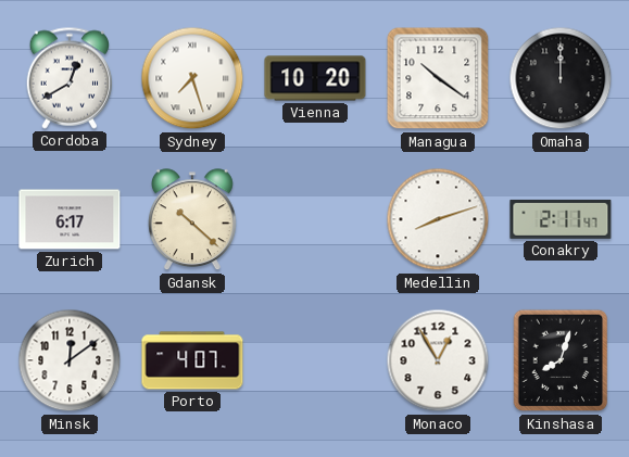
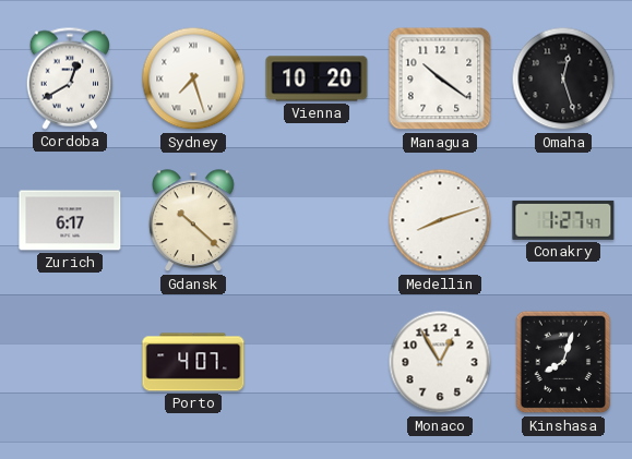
Omaha: 12:00 -> 12:27 (563, 78)
Conakry: 2:11 -> 1:27 (563, 220)
Minsk: 12:09 -> none (70, 360)
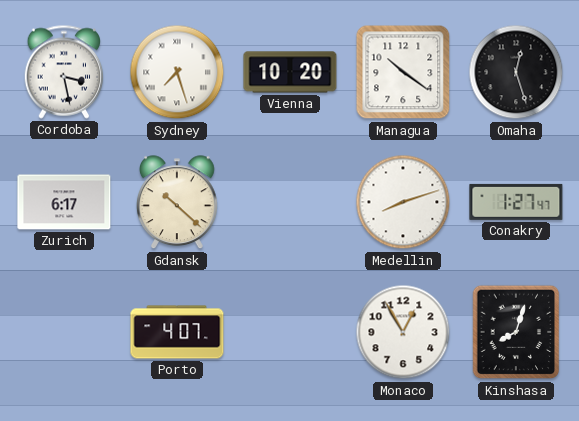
Cordoba: 12:40 -> 3:28 (64, 72)
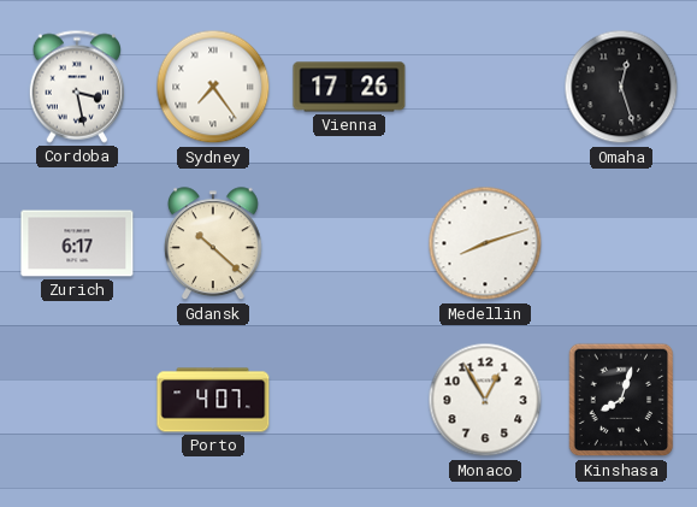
Sydney: 7:27 -> 7:24 (213, 87)
Vienna: 10:20 -> 17:26 (349, 87)
Managua: 10:21 -> none (403, 72)
Conakry: 1:27 -> none (516, 202)
